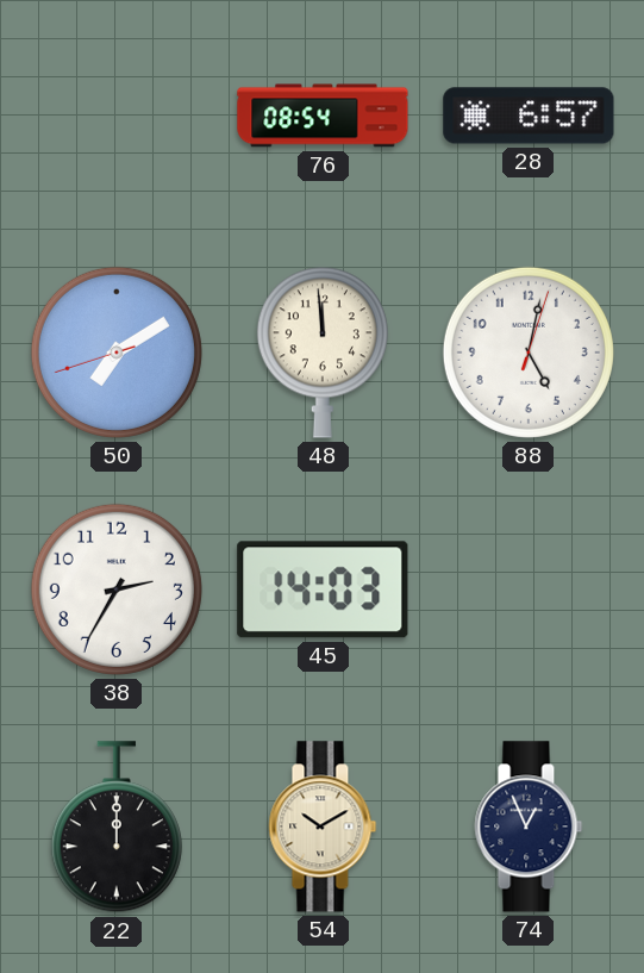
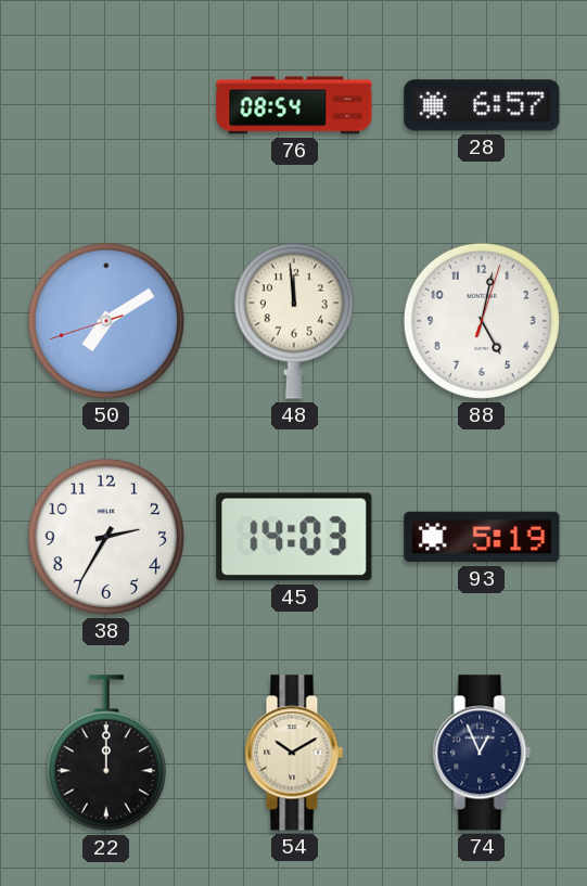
93: none -> 5:19 (482, 537)
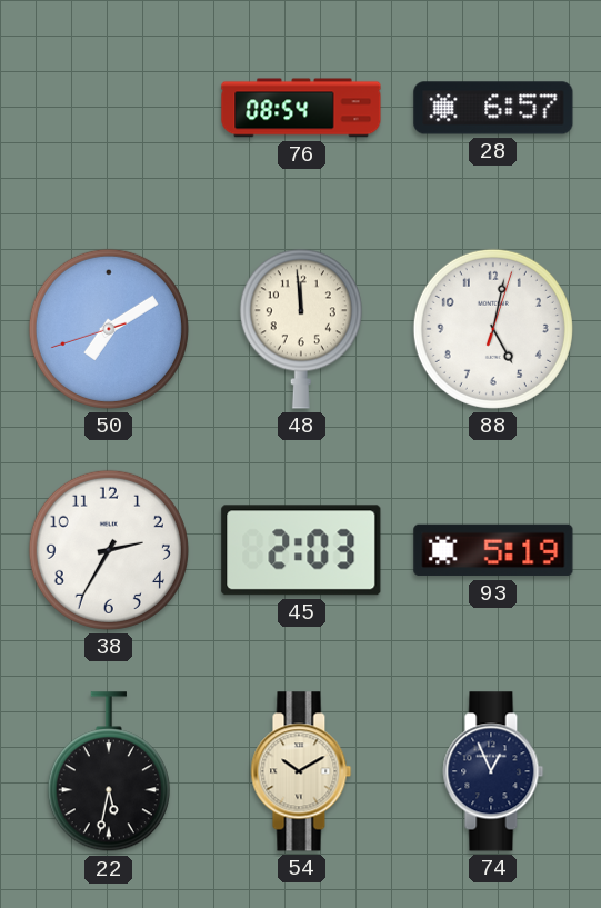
45: 14:03 -> 2:03 (301, 550)
22: 12:00 -> 5:32 (109, 772)
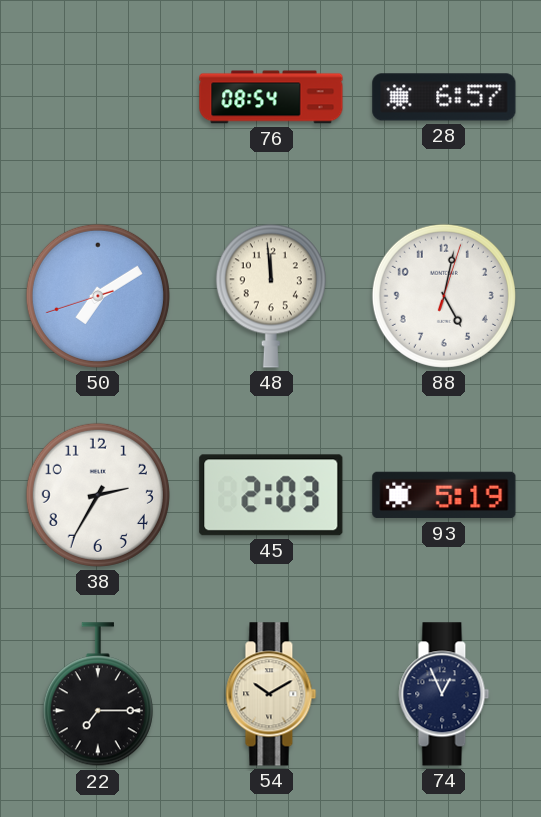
22: 5:32 -> 7:15 (98, 695)
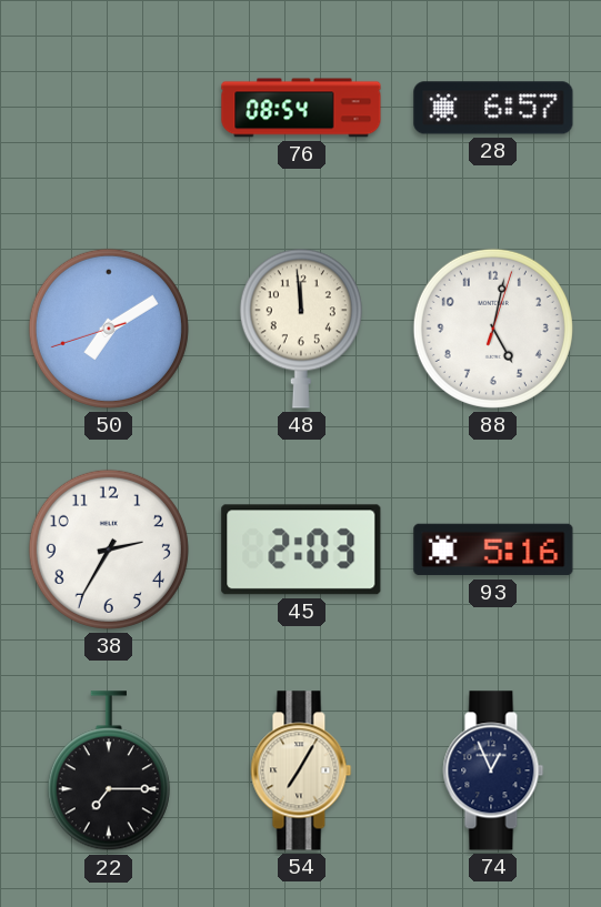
93: 5:19 -> 5:16 (493, 550)
54: 10:10 -> 7:05 (301, 770)
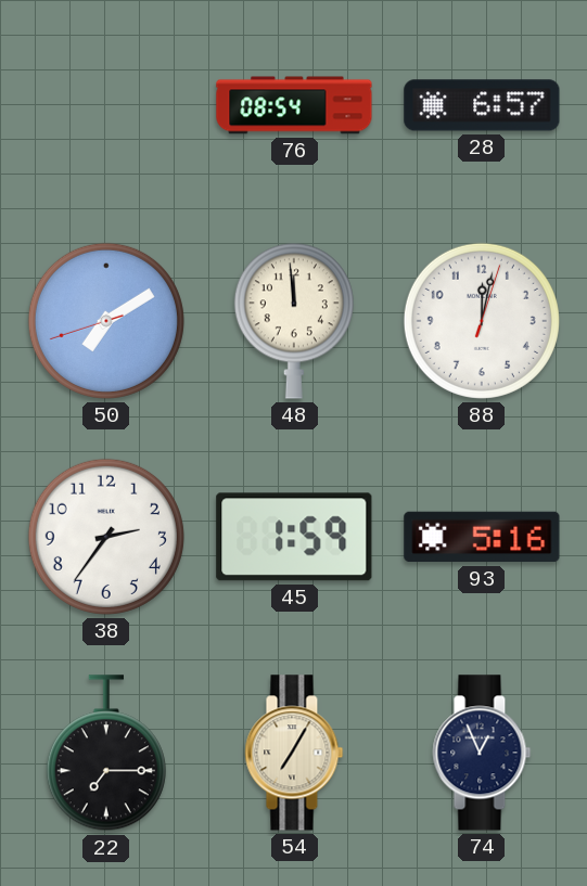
88: 5:02 -> 12:02 (482, 321)
38: 2:35 -> 2:36 (106, 537)
45: 2:03 -> 1:59 (294, 537)
